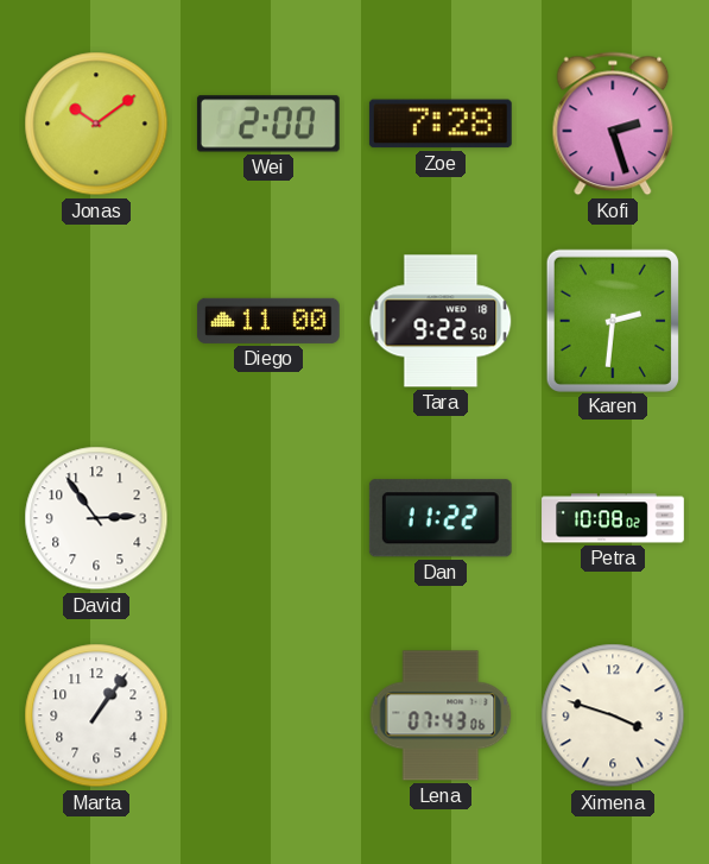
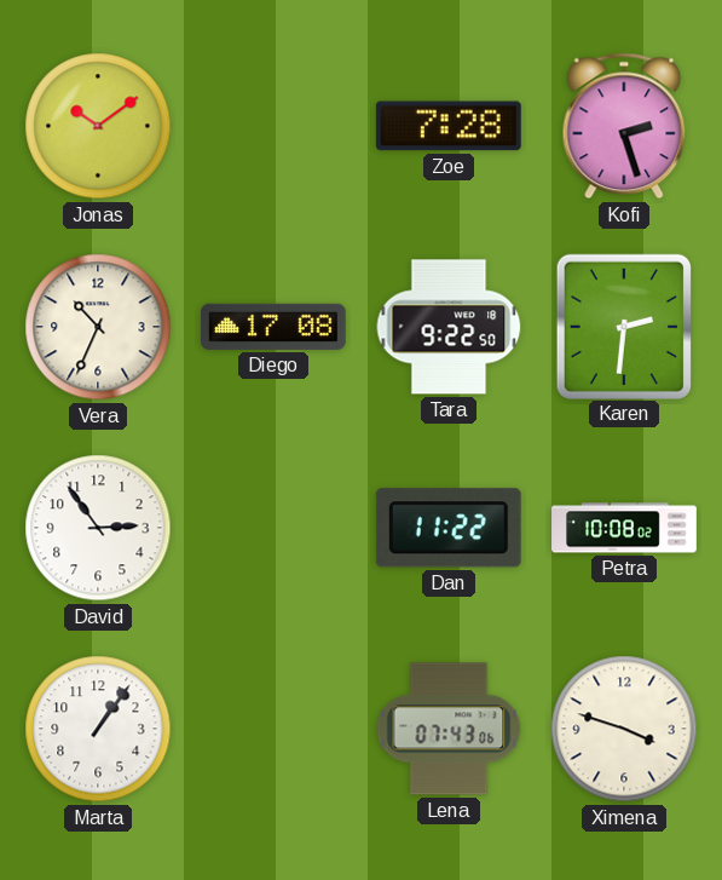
Wei: 2:00 -> none (268, 124)
Vera: none -> 10:34 (98, 327)
Diego: 11:00 -> 17:08 (273, 327)
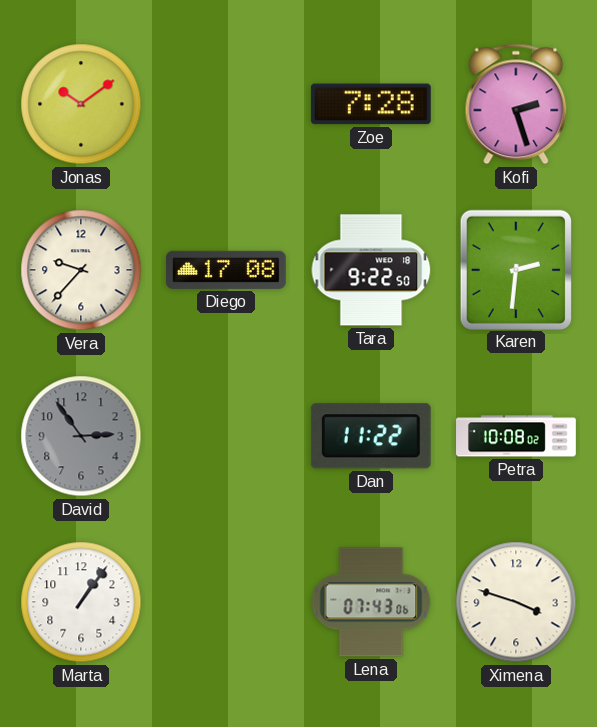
Vera: 10:34 -> 9:37 (81, 270)
David dial: white -> grey (81, 436)
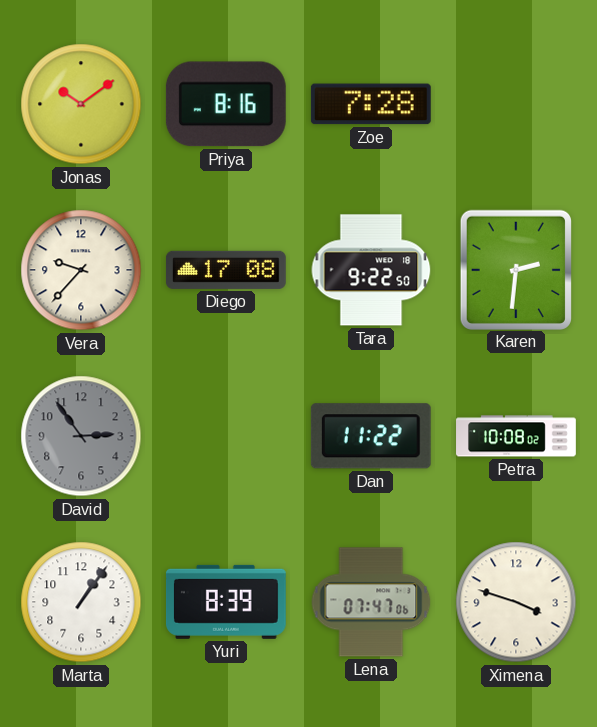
Priya: none -> 8:16 (226, 104)
Kofi: 2:27 -> none (516, 104)
Yuri: none -> 8:39 (226, 602)
Lena: 07:43 -> 07:47 (371, 602)
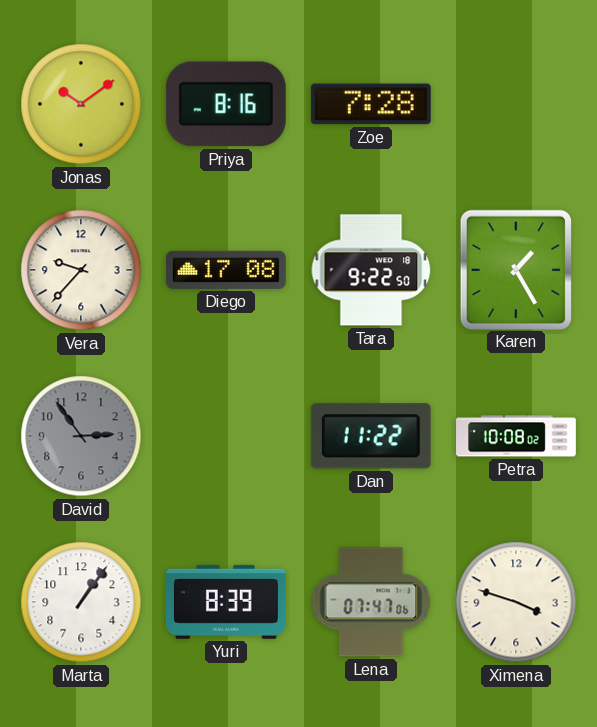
Karen: 2:31 -> 1:25 (516, 269)
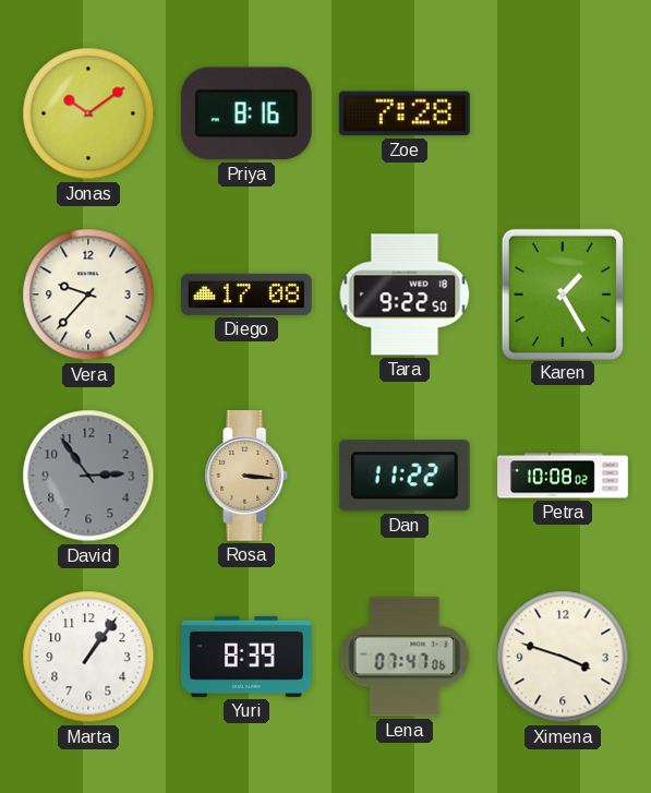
Rosa: none -> 3:16 (246, 477)
